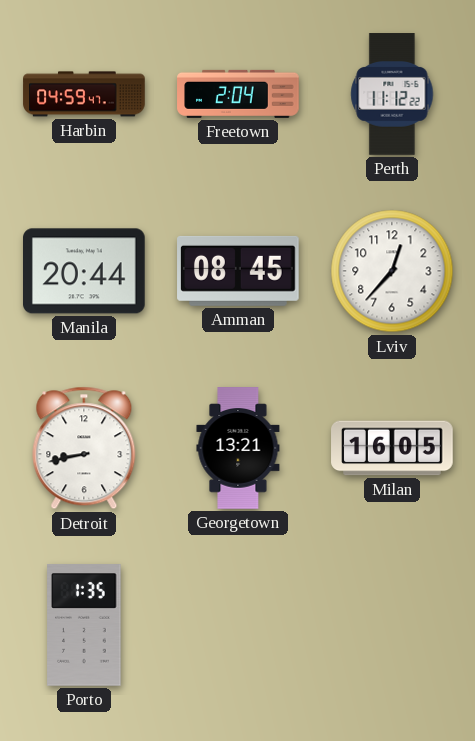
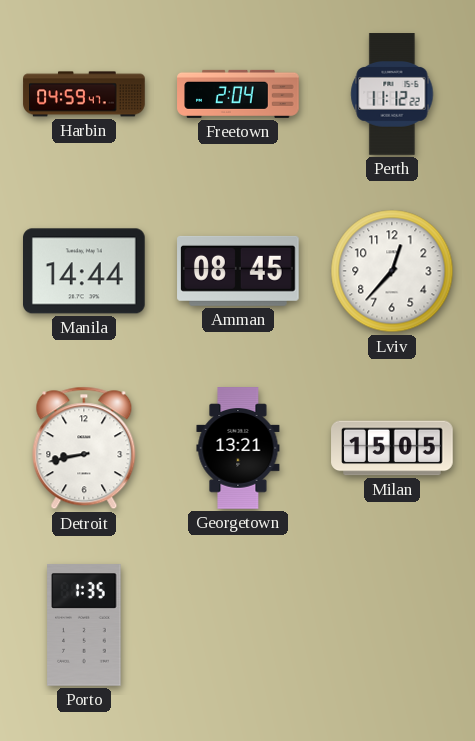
Manila: 20:44 -> 14:44 (85, 271)
Milan: 16:05 -> 15:05 (392, 448)
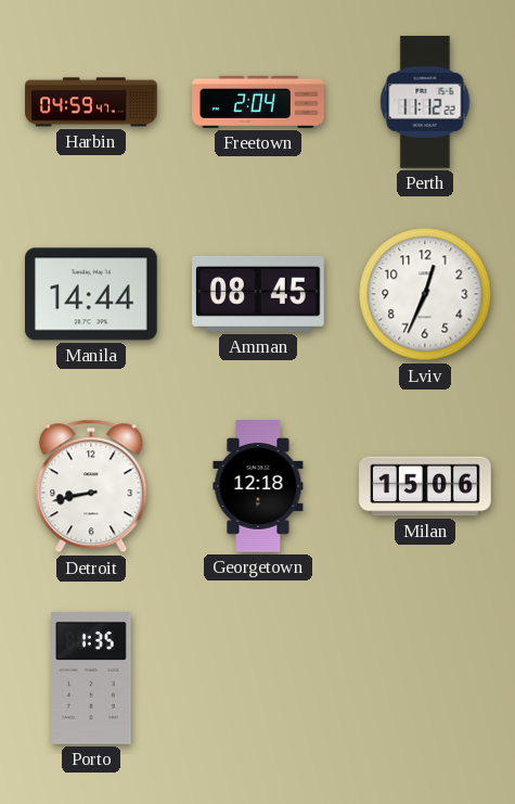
Lviv: 12:37 -> 12:34 (425, 294)
Georgetown: 13:21 -> 12:18 (258, 486)
Milan: 15:05 -> 15:06 (425, 486)
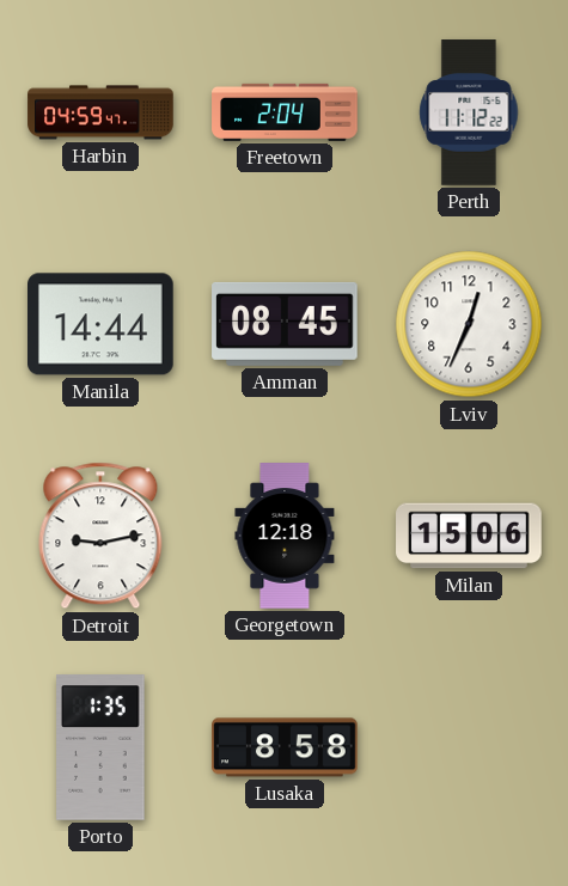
Detroit: 8:43 -> 9:13 (100, 536)
Lusaka: none -> 8:58 (285, 747)
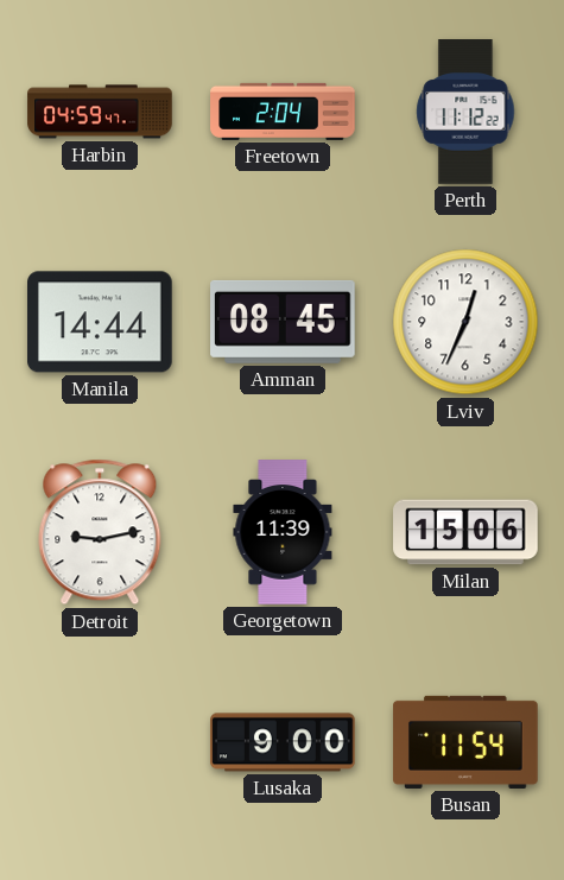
Georgetown: 12:18 -> 11:39 (283, 532)
Porto: 1:35 -> none (100, 747)
Lusaka: 8:58 -> 9:00 (283, 742)
Busan: none -> 11:54 (465, 742)
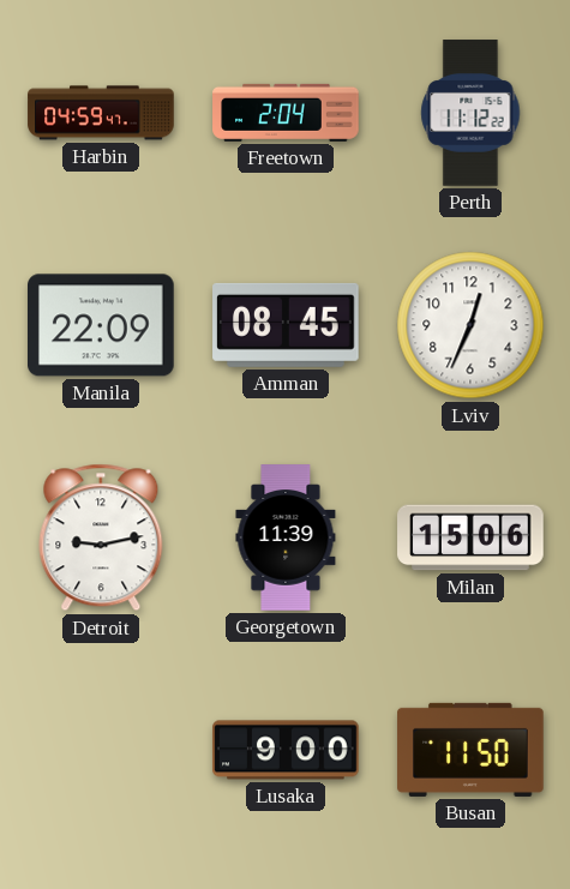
Manila: 14:44 -> 22:09 (102, 325)
Busan: 11:54 -> 11:50 (470, 750)
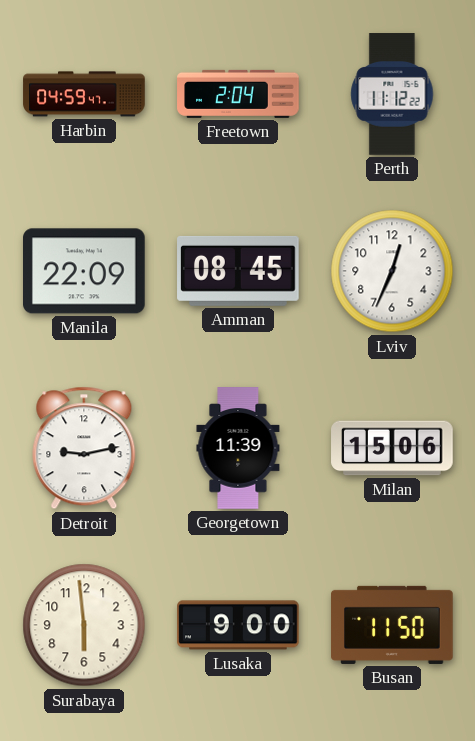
Surabaya: none -> 5:59 (84, 625)
